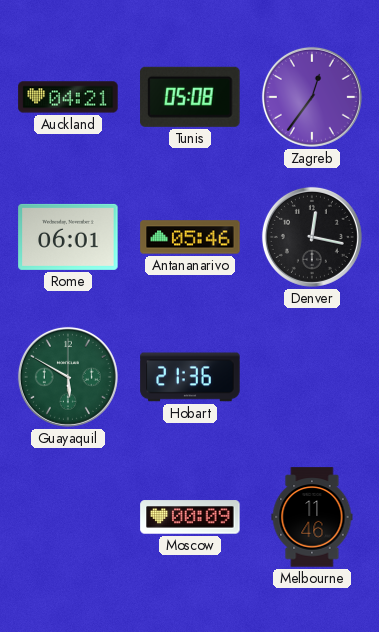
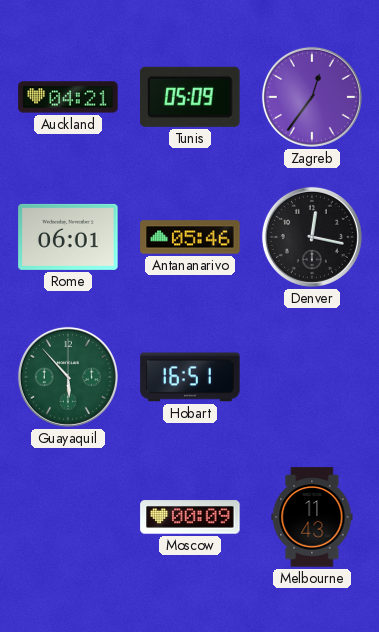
Tunis: 05:08 -> 05:09 (190, 97)
Guayaquil: 5:50 -> 5:53 (68, 377)
Hobart: 21:36 -> 16:51 (190, 377)
Melbourne: 11:46 -> 11:43 (312, 517)
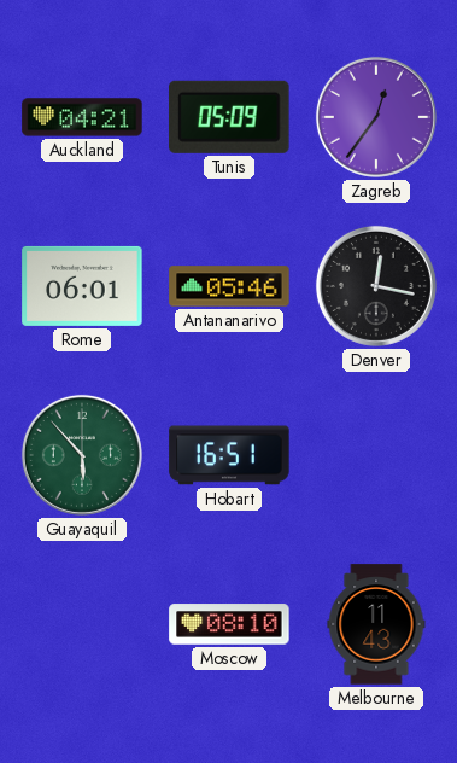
Moscow: 00:09 -> 08:10 (229, 624)
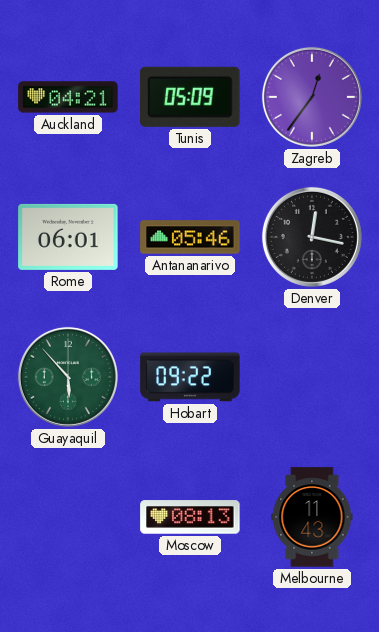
Hobart: 16:51 -> 09:22 (190, 377)
Moscow: 08:10 -> 08:13 (190, 517)
